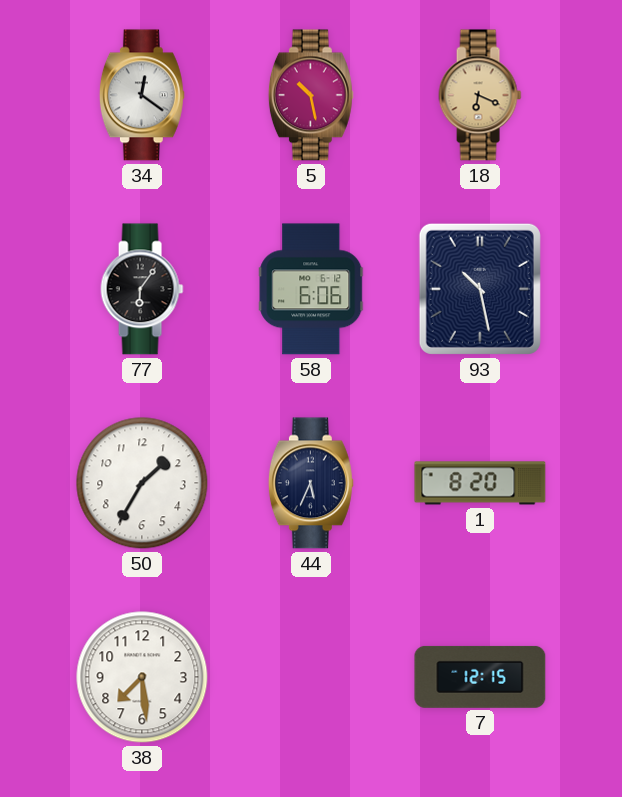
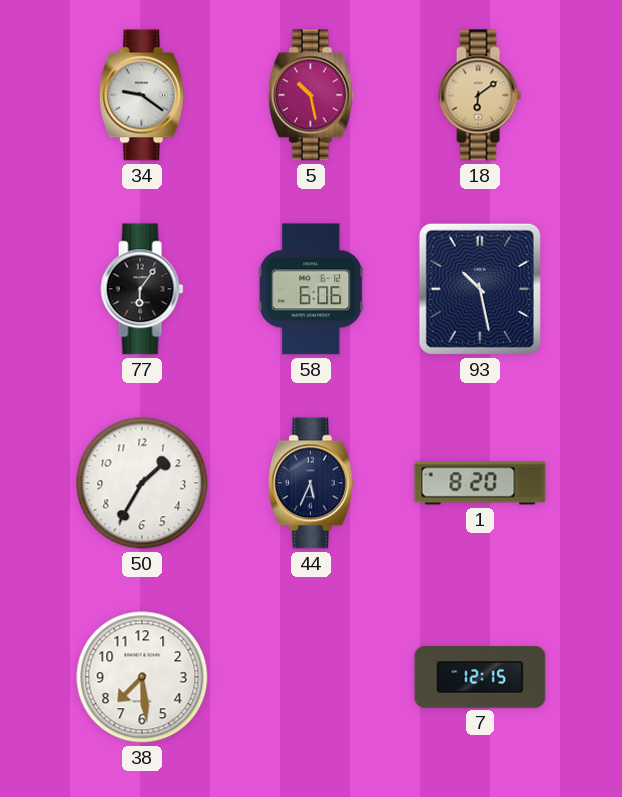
34: 12:21 -> 9:21 (142, 95)
18: 6:19 -> 6:09 (480, 95)
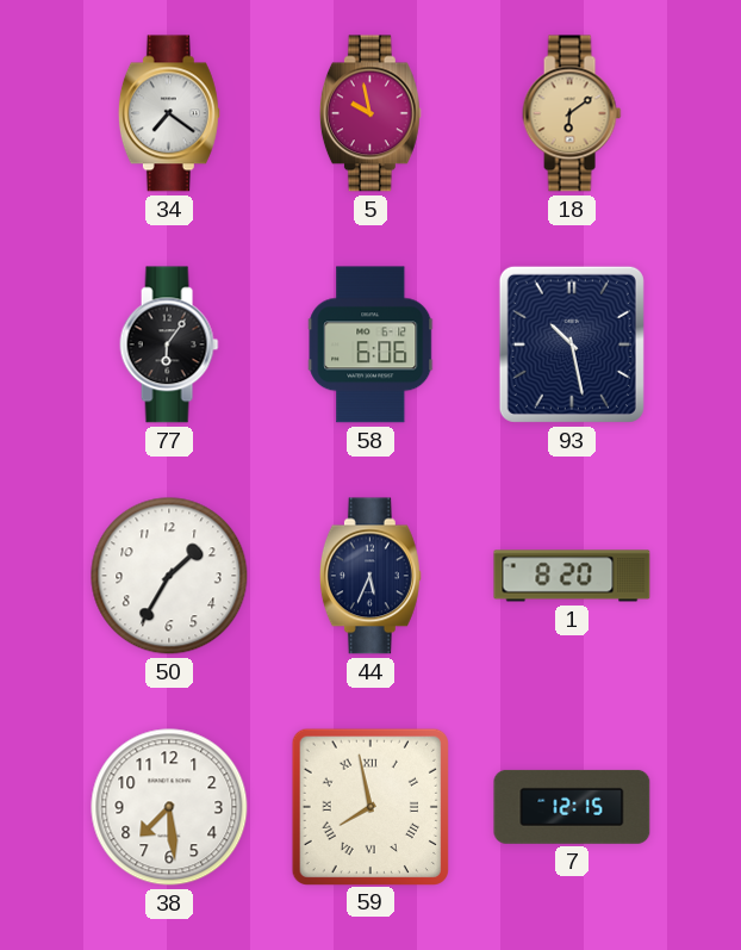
34: 9:21 -> 7:21 (169, 113)
5: 10:28 -> 9:58 (370, 113)
59: none -> 7:58 (369, 806)
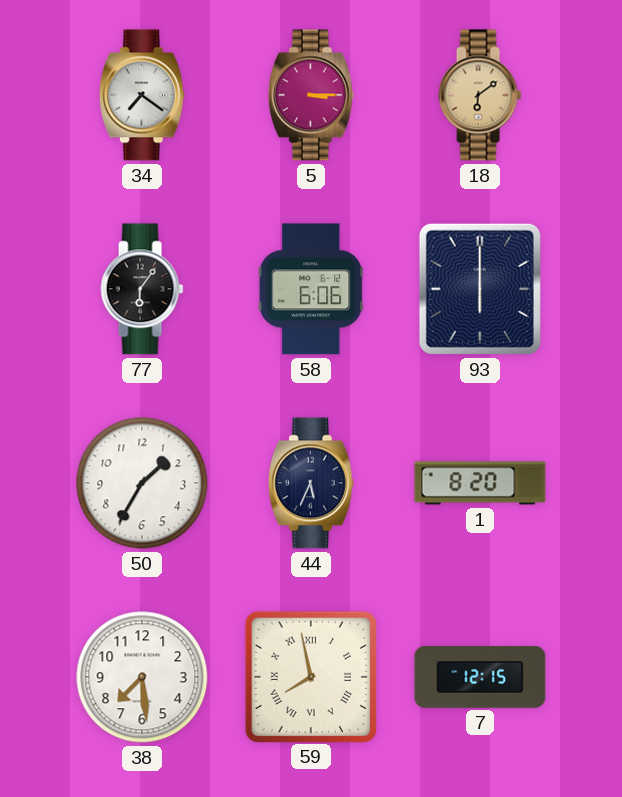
5: 9:58 -> 3:15 (311, 95)
93: 10:28 -> 6:00 (480, 289)
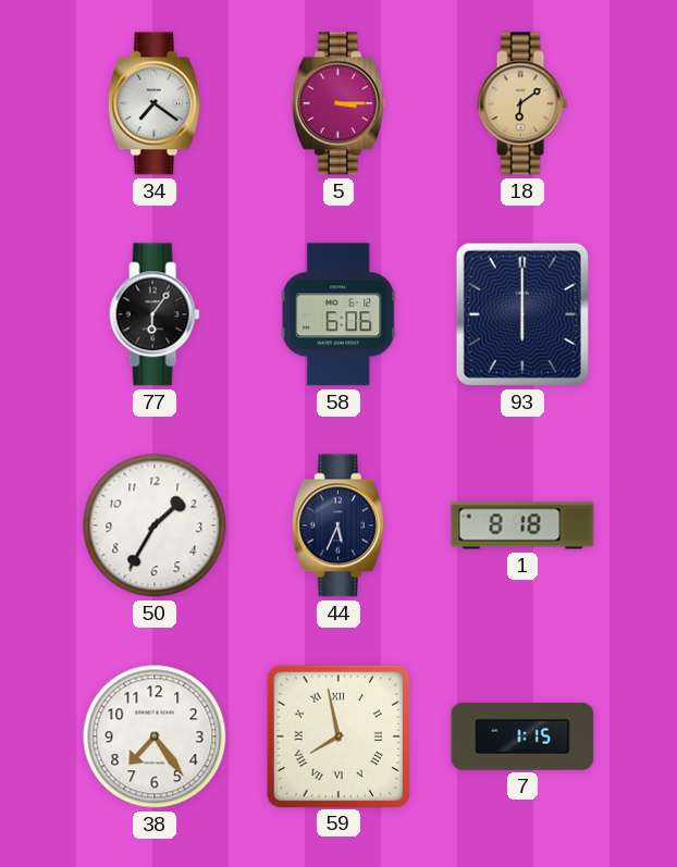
1: 8:20 -> 8:18 (522, 525)
38: 7:29 -> 7:24 (155, 736)
7: 12:15 -> 1:15 (522, 736)
